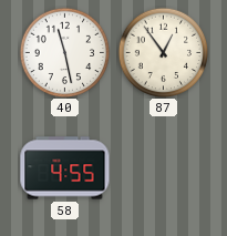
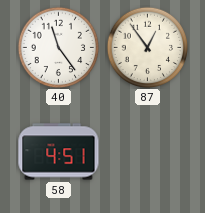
40: 11:28 -> 11:24 (58, 47)
58: 4:55 -> 4:51 (59, 152)
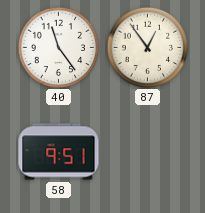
58: 4:51 -> 9:51 (59, 152)
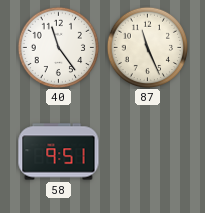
87: 12:54 -> 11:26 (147, 47)
